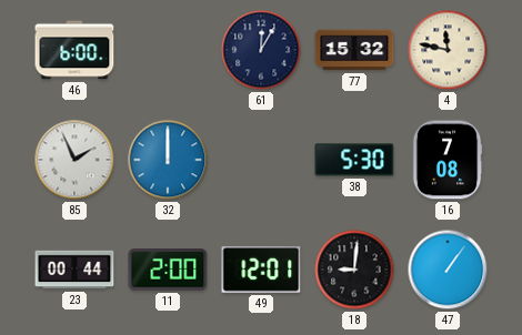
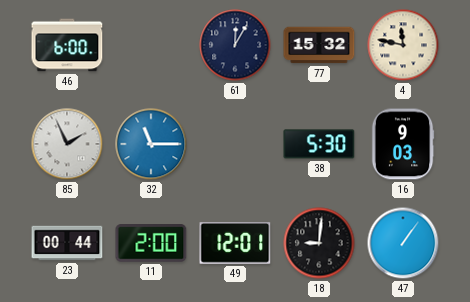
32: 12:00 -> 11:15 (151, 144)
16: 7:08 -> 9:03 (403, 144)
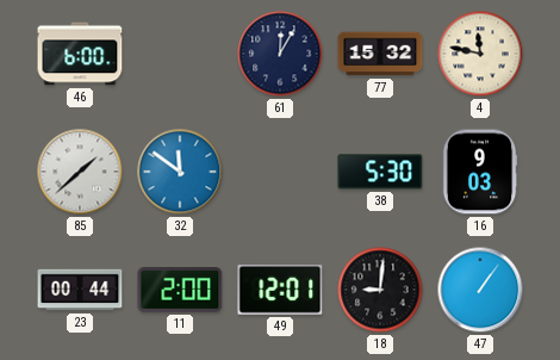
85: 1:56 -> 1:38 (80, 172)
32: 11:15 -> 11:51 (180, 172)
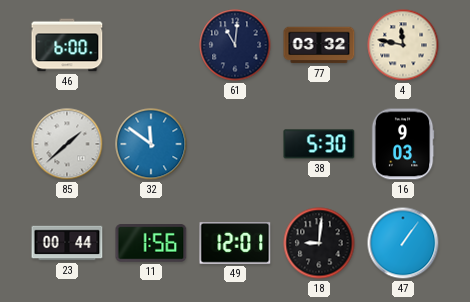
61: 12:05 -> 11:01 (235, 45)
77: 15:32 -> 03:32 (319, 45)
11: 2:00 -> 1:56 (151, 244)
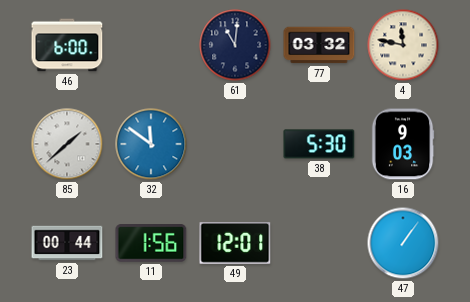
18: 9:01 -> none (319, 243)
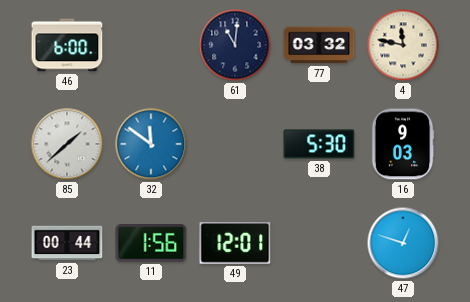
47: 1:06 -> 12:48 (403, 243)
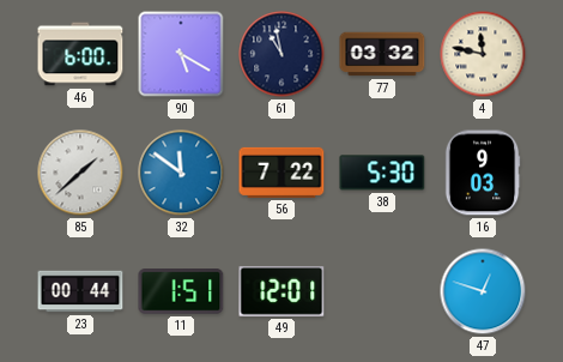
90: none -> 5:20 (181, 54)
61: 11:01 -> 10:58 (281, 54)
56: none -> 7:22 (281, 173)
11: 1:56 -> 1:51 (181, 292)
